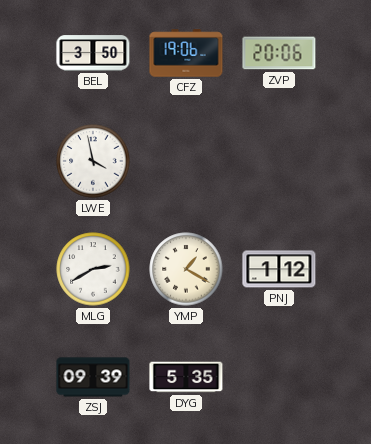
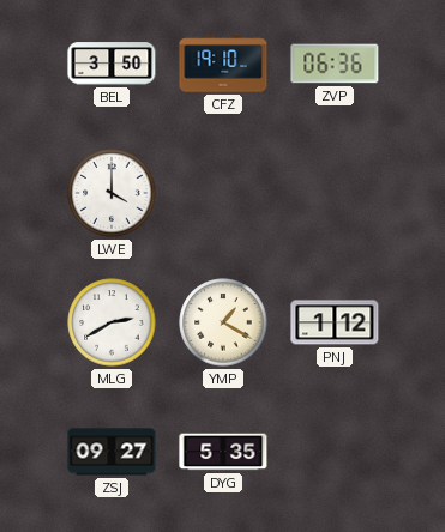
CFZ: 19:06 -> 19:10 (223, 64)
ZVP: 20:06 -> 06:36 (335, 64)
LWE: 3:58 -> 4:00 (112, 193)
ZSJ: 09:39 -> 09:27 (112, 452)
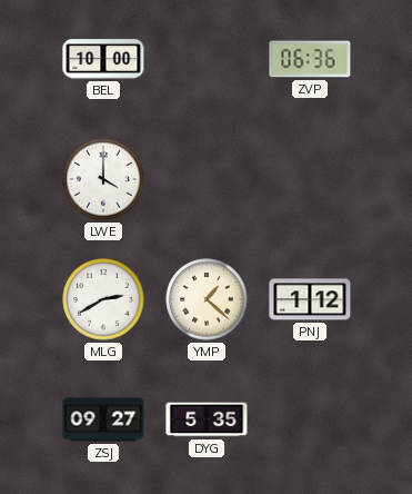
BEL: 3:50 -> 10:00 (103, 59)
CFZ: 19:10 -> none (223, 64)
YMP: 1:20 -> 1:22 (207, 299)
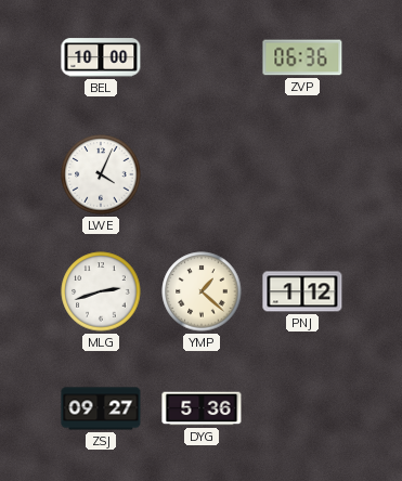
LWE: 4:00 -> 4:04 (101, 174)
MLG: 2:40 -> 2:42 (101, 291)
DYG: 5:35 -> 5:36 (202, 408)
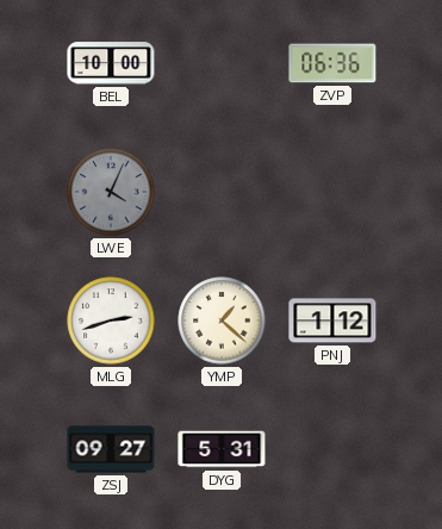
LWE dial: white -> grey (111, 192)
DYG: 5:36 -> 5:31 (222, 449)
